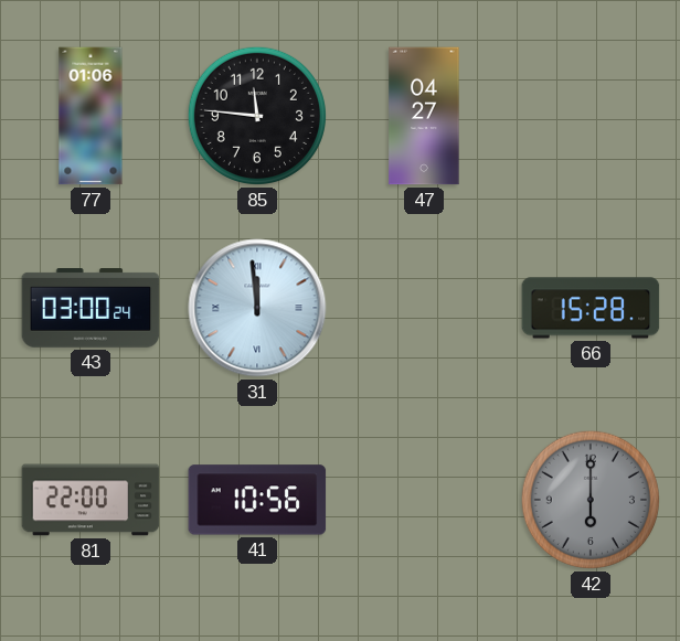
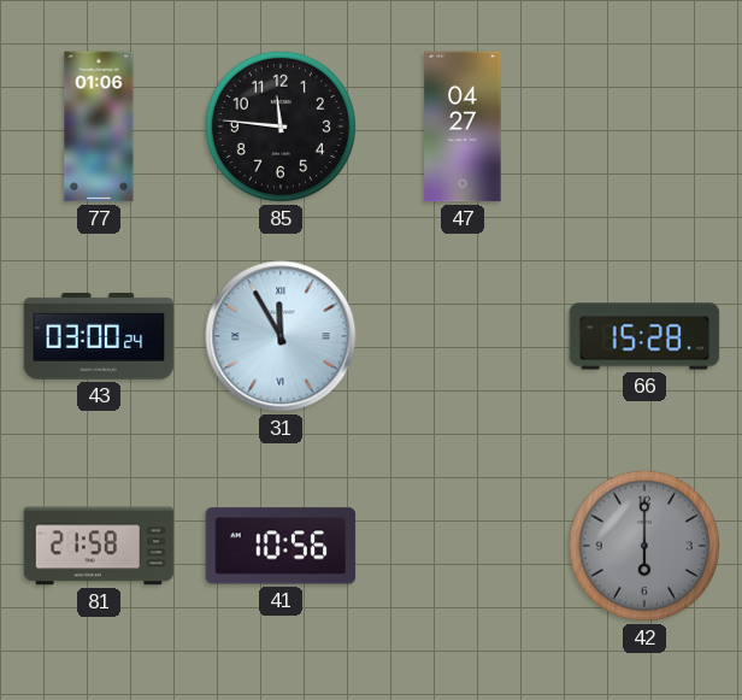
31: 11:59 -> 11:55 (281, 336)
81: 22:00 -> 21:58 (99, 546)
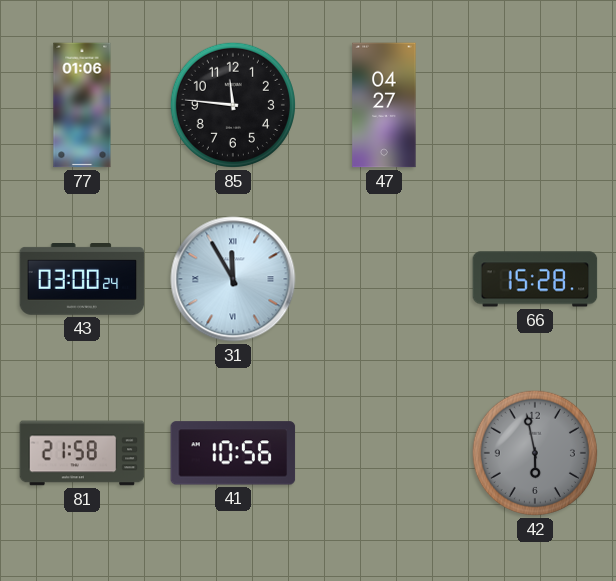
42: 6:00 -> 5:58 (535, 453)
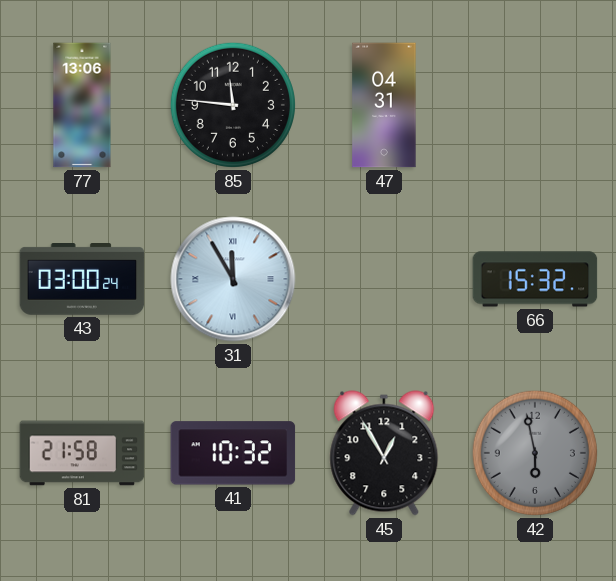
77: 01:06 -> 13:06 (82, 105)
47: 04:27 -> 04:31 (384, 105)
66: 15:28 -> 15:32 (535, 279)
41: 10:56 -> 10:32 (233, 453)
45: none -> 12:55 (384, 453)
